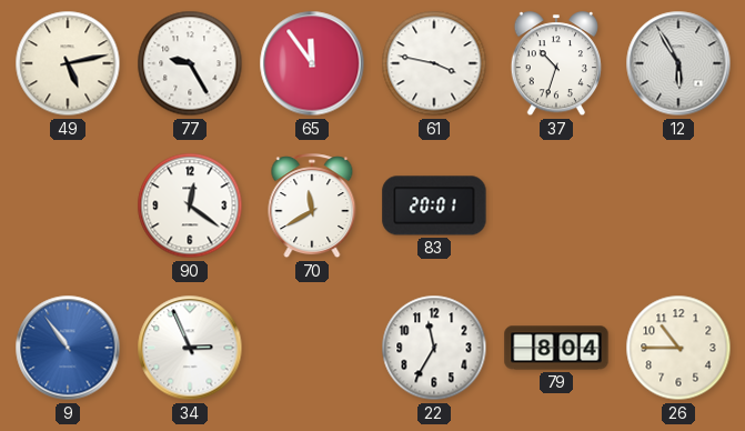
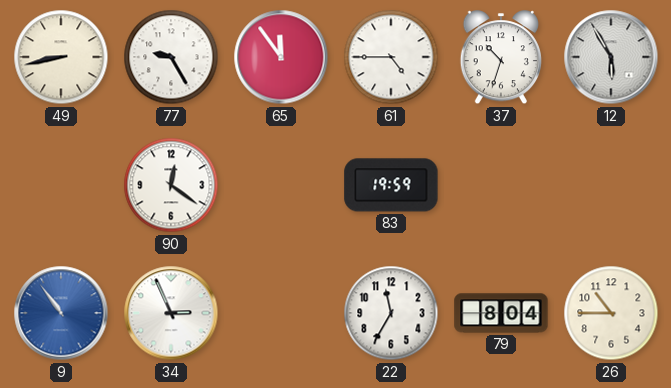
49: 5:13 -> 8:43 (61, 57)
61: 3:47 -> 4:45 (391, 57)
70: 11:40 -> none (312, 207)
83: 20:01 -> 19:59 (391, 185)
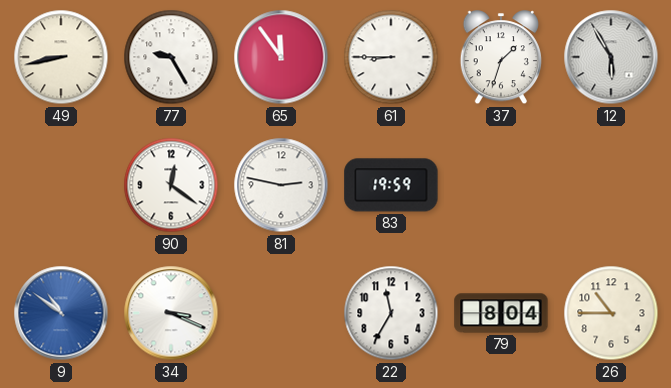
61: 4:45 -> 8:45 (391, 57)
37: 10:33 -> 1:33 (500, 58)
81: none -> 2:47 (281, 185)
9: 10:54 -> 10:51 (61, 313)
34: 2:56 -> 3:19 (171, 313)
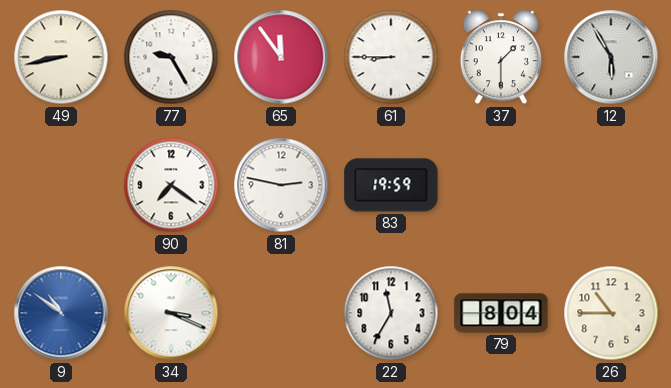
37: 1:33 -> 1:30 (500, 58)
90: 12:21 -> 7:21 (171, 185)
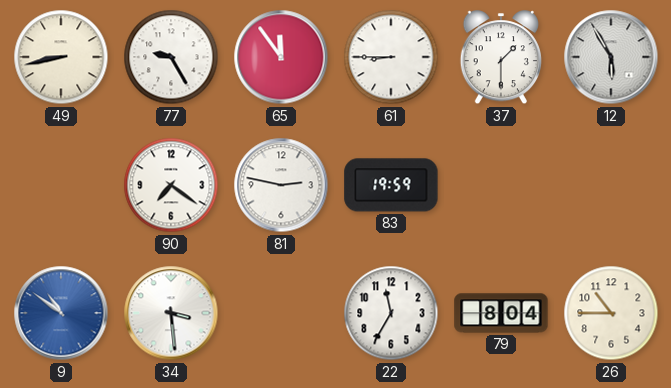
34: 3:19 -> 3:29 (171, 313)
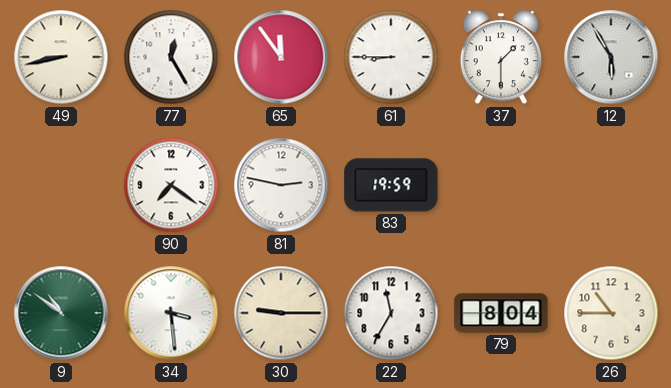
77: 9:25 -> 12:25 (171, 57)
9 dial: blue -> green (61, 313)
30: none -> 9:15 (281, 313)
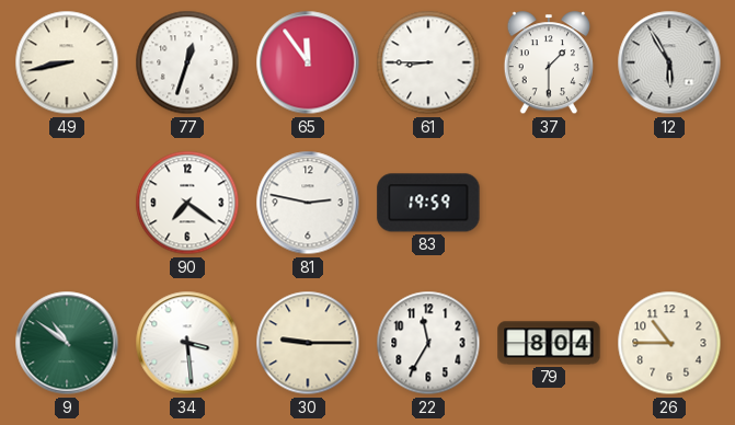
77: 12:25 -> 12:33 (187, 62)
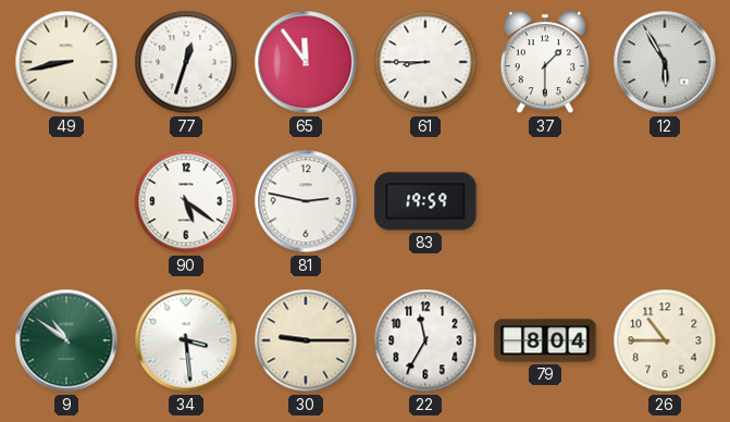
90: 7:21 -> 5:21 (186, 201)
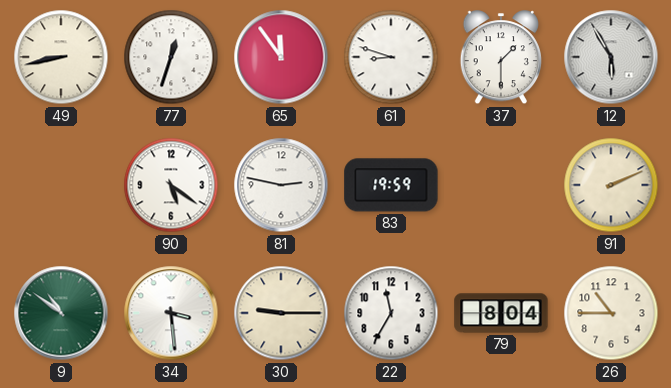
61: 8:45 -> 8:48 (391, 57)
91: none -> 2:11 (611, 185)
